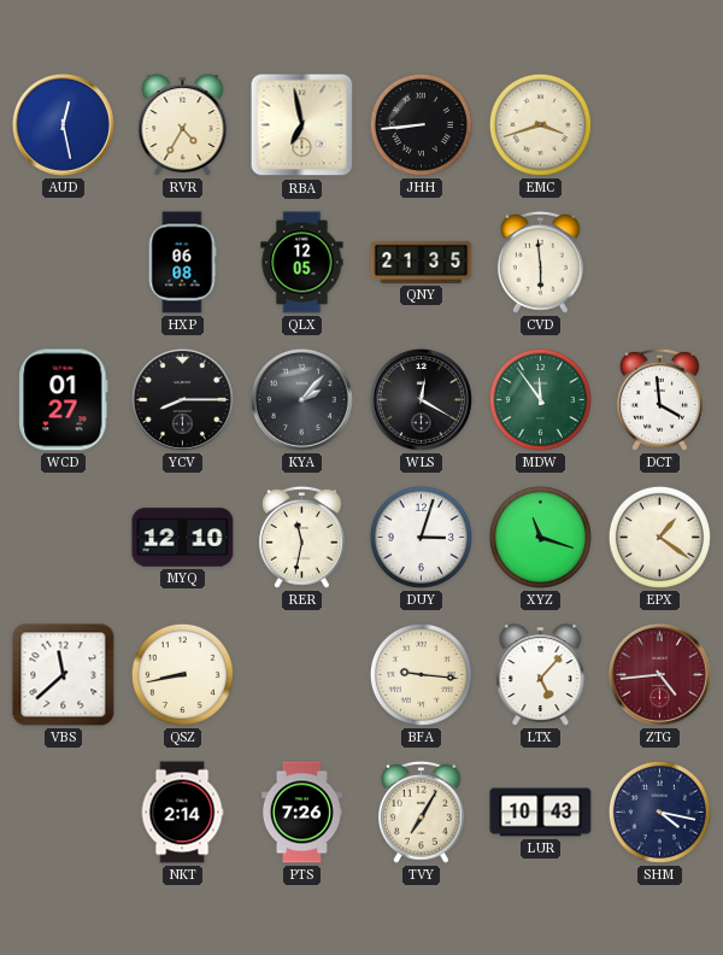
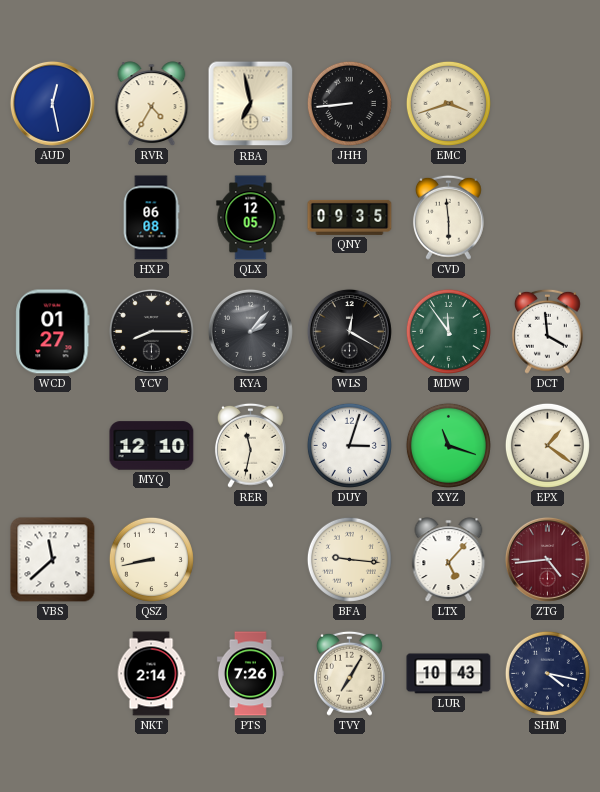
QNY: 21:35 -> 09:35 (350, 217)
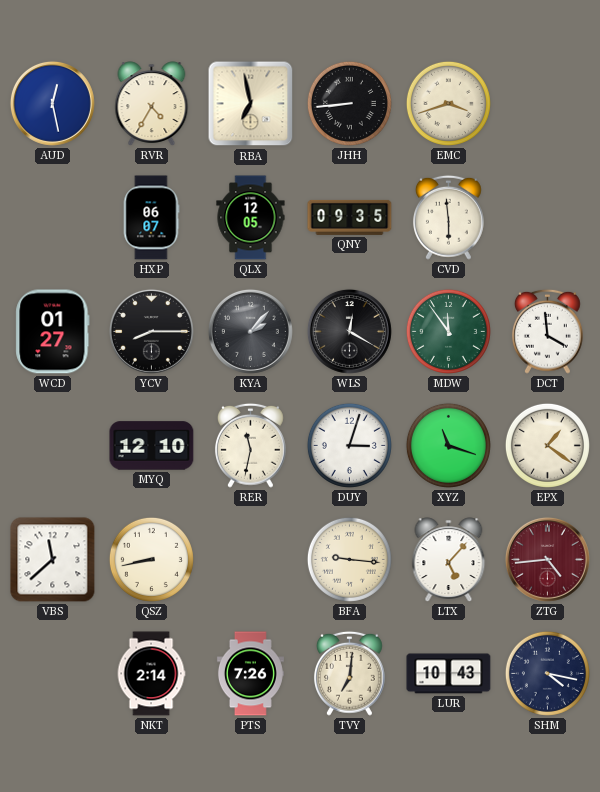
HXP: 06:08 -> 06:07 (151, 218)
TVY: 7:05 -> 7:01 (349, 673)
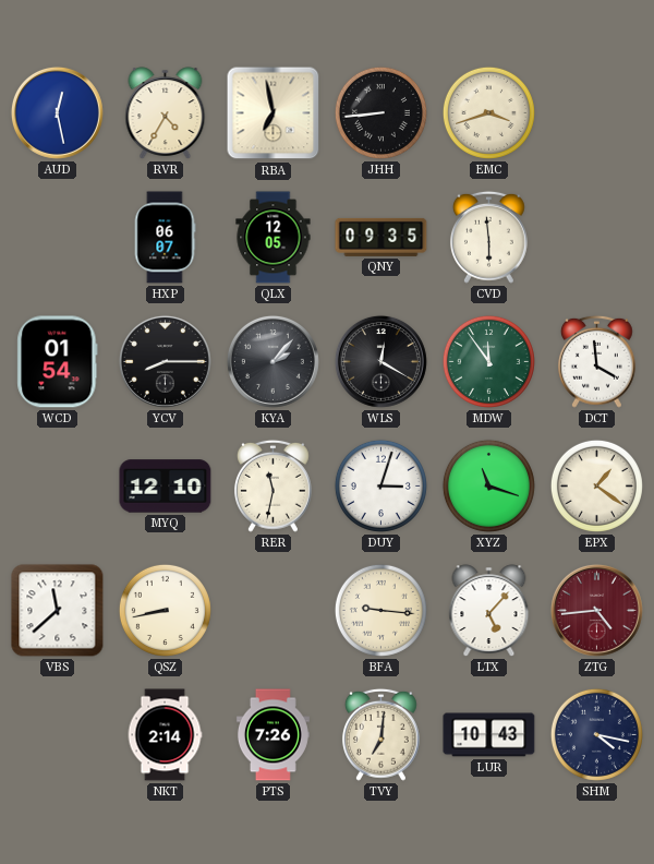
WCD: 01:27 -> 01:54 (58, 362)
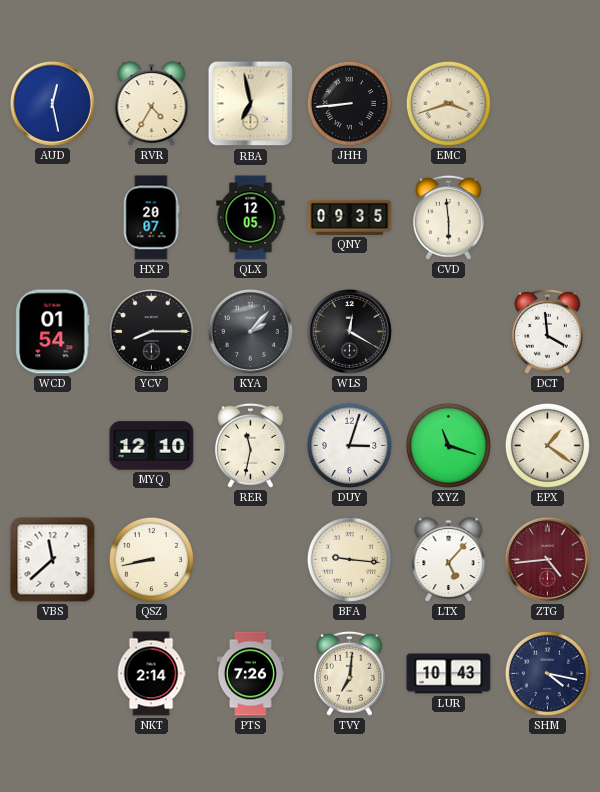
HXP: 06:07 -> 20:07 (151, 218)
MDW: 11:54 -> none (488, 361)
